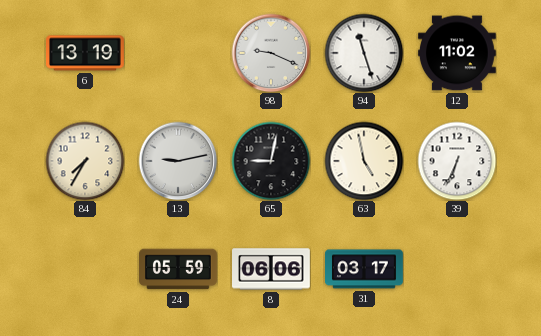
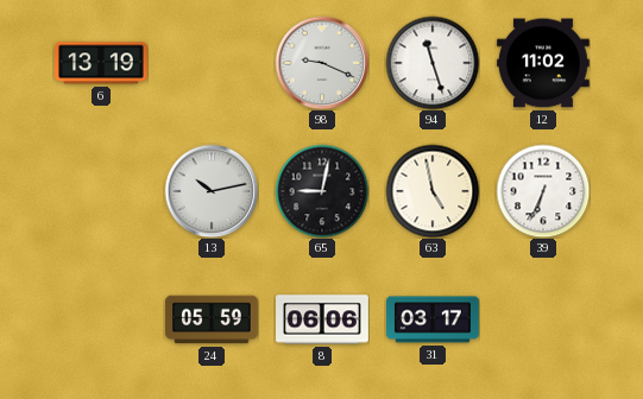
84: 7:35 -> none (85, 161)
13: 9:13 -> 10:13 (212, 191)
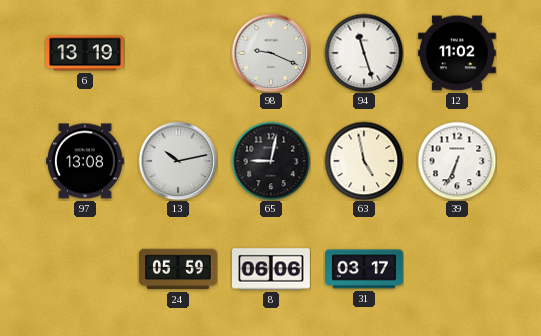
97: none -> 13:08 (86, 161)
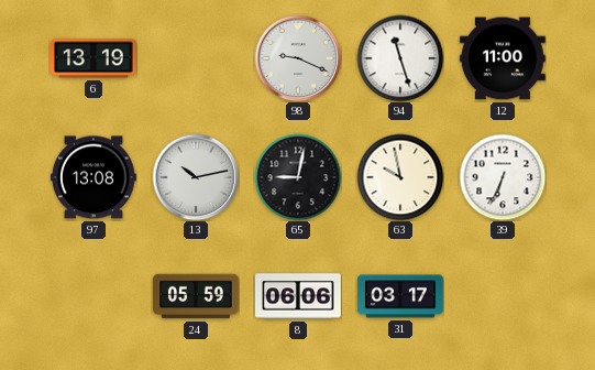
12: 11:02 -> 11:00 (503, 58)
63: 4:58 -> 9:58 (400, 177)
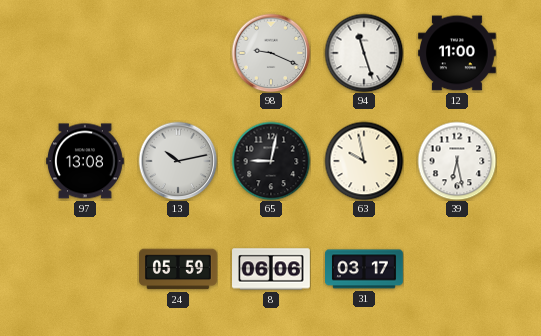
6: 13:19 -> none (95, 58)
39: 6:34 -> 6:28 (457, 161)
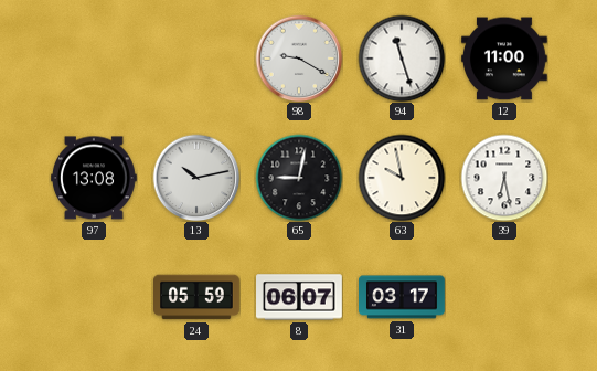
98: 9:19 -> 9:20 (299, 59)
8: 06:06 -> 06:07 (300, 297)
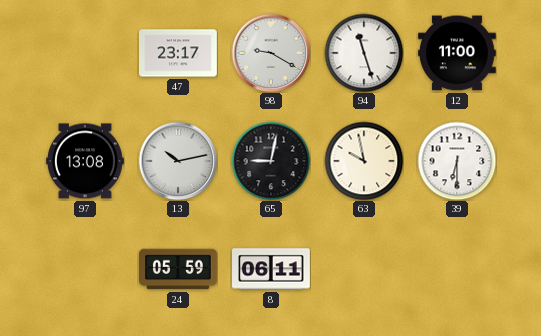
47: none -> 23:17 (179, 53)
39: 6:28 -> 6:30 (457, 161)
8: 06:07 -> 06:11 (272, 269)
31: 03:17 -> none (403, 297)
